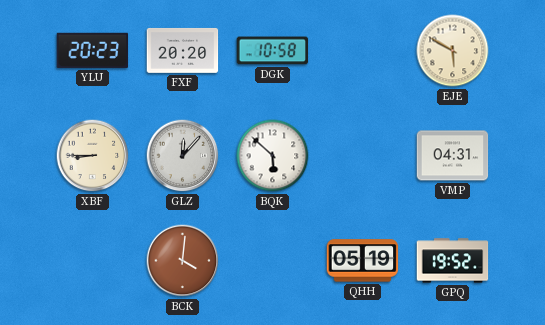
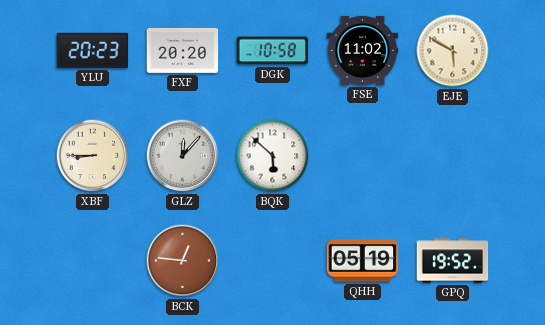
FSE: none -> 11:02 (363, 50)
VMP: 04:31 -> none (453, 156)
BCK: 4:01 -> 12:46 (183, 261)
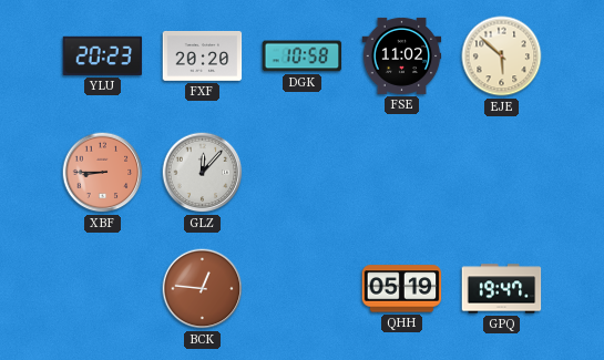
EJE: 5:50 -> 5:52 (502, 56)
XBF dial: cream -> salmon (103, 173)
BQK: 5:52 -> none (273, 156)
GPQ: 19:52 -> 19:47 (502, 289)
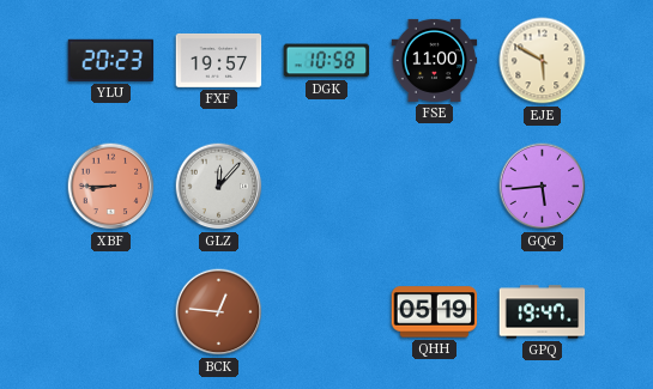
FXF: 20:20 -> 19:57 (219, 60)
FSE: 11:02 -> 11:00 (435, 60)
EJE: 5:52 -> 5:50 (543, 61)
GQG: none -> 5:44 (543, 187)
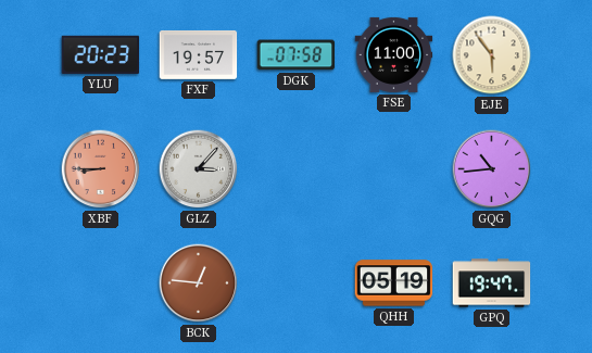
DGK: 10:58 -> 07:58 (297, 55)
EJE: 5:50 -> 5:54 (492, 55)
GLZ: 12:07 -> 3:07 (199, 169)
GQG: 5:44 -> 10:44 (492, 169)
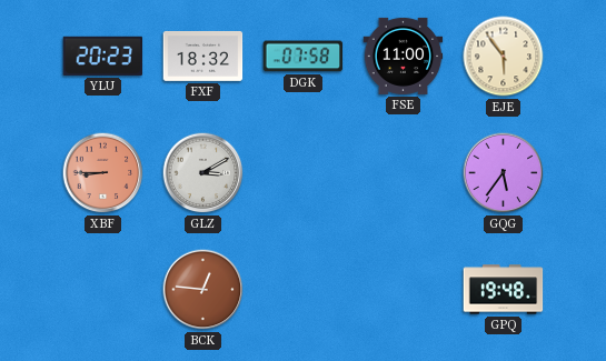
FXF: 19:57 -> 18:32 (203, 56)
GLZ: 3:07 -> 3:10 (203, 173)
GQG: 10:44 -> 5:36 (504, 173)
QHH: 05:19 -> none (394, 283)
GPQ: 19:47 -> 19:48 (504, 290)
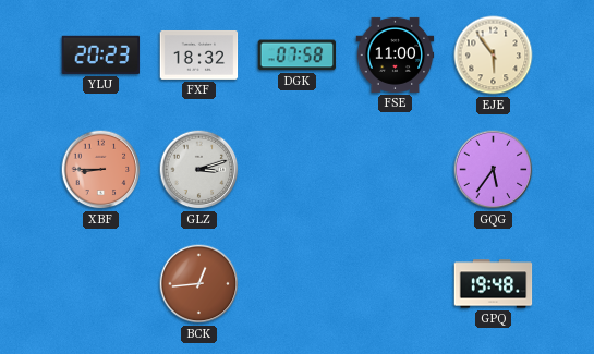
GLZ: 3:10 -> 3:12 (199, 170)
BCK: 12:46 -> 12:44 (199, 284)
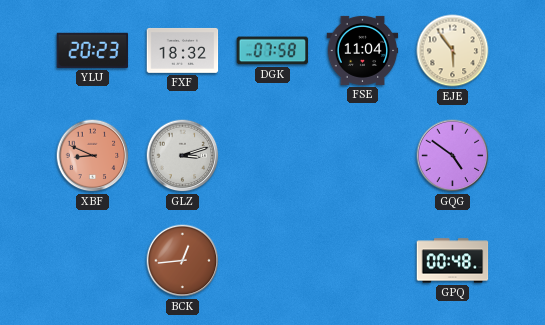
FSE: 11:00 -> 11:04 (363, 50)
XBF: 8:45 -> 8:49 (93, 156)
GQG: 5:36 -> 4:51 (453, 156)
GPQ: 19:48 -> 00:48 (453, 261)
